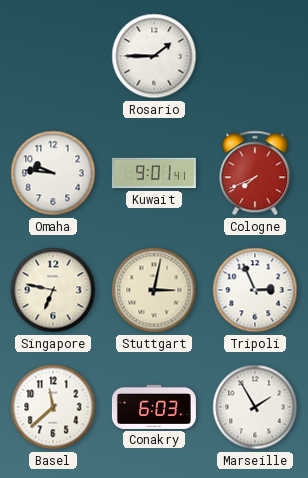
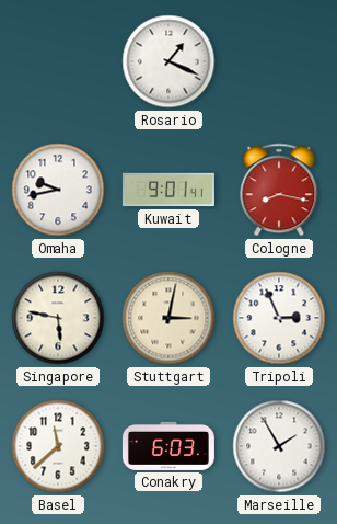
Rosario: 1:45 -> 1:19 (168, 61)
Omaha: 9:46 -> 9:43 (58, 190)
Cologne: 7:41 -> 8:17 (279, 190)
Singapore: 6:47 -> 5:47 (58, 318)
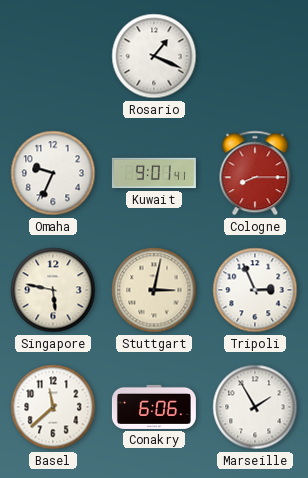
Omaha: 9:43 -> 9:34 (53, 173)
Cologne: 8:17 -> 8:15 (255, 173)
Conakry: 6:03 -> 6:06 (154, 407)
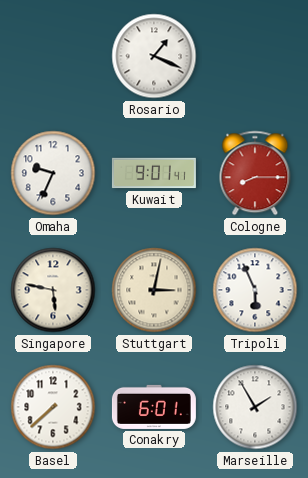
Tripoli: 2:56 -> 5:56 (255, 290)
Basel: 11:38 -> 7:38 (53, 407)
Conakry: 6:06 -> 6:01 (154, 407)
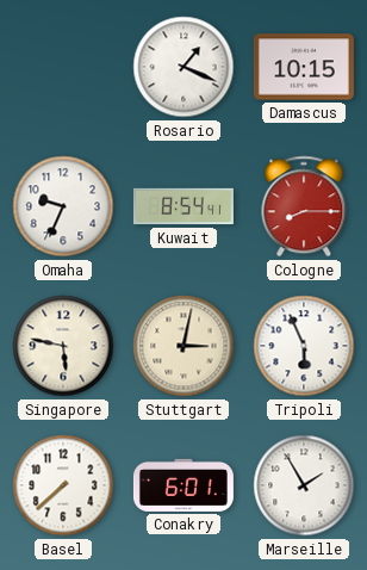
Damascus: none -> 10:15 (304, 67)
Kuwait: 9:01 -> 8:54 (183, 206)
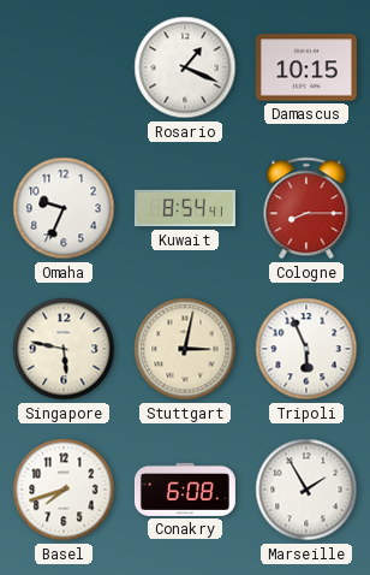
Basel: 7:38 -> 7:42 (64, 490)
Conakry: 6:01 -> 6:08 (185, 490)
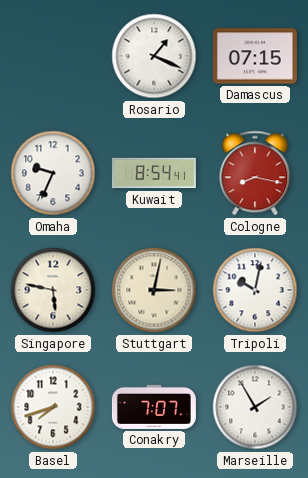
Damascus: 10:15 -> 07:15 (255, 56)
Cologne: 8:15 -> 8:17 (255, 173)
Tripoli: 5:56 -> 10:02 (255, 290)
Conakry: 6:08 -> 7:07 (154, 407)
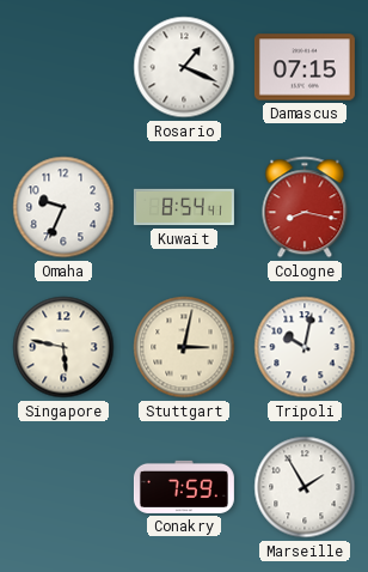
Basel: 7:42 -> none (53, 407)
Conakry: 7:07 -> 7:59 (184, 487)
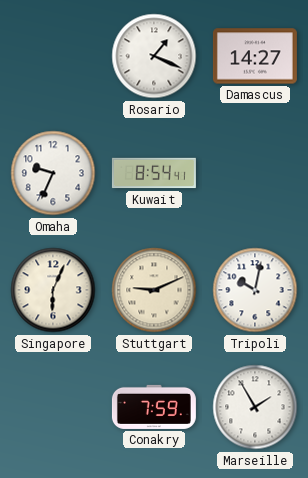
Damascus: 07:15 -> 14:27 (255, 56)
Cologne: 8:17 -> none (305, 207)
Singapore: 5:47 -> 6:04 (53, 290)
Stuttgart: 3:02 -> 9:11 (154, 290)
